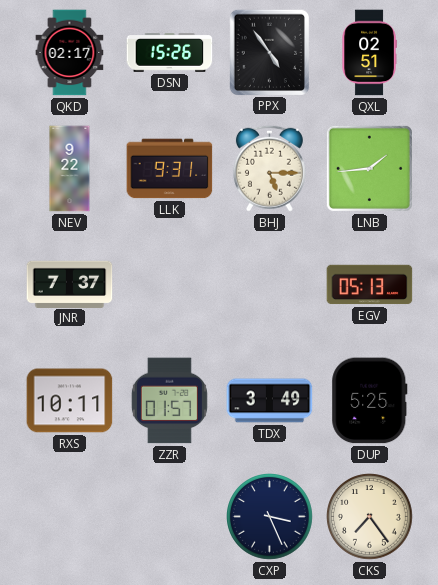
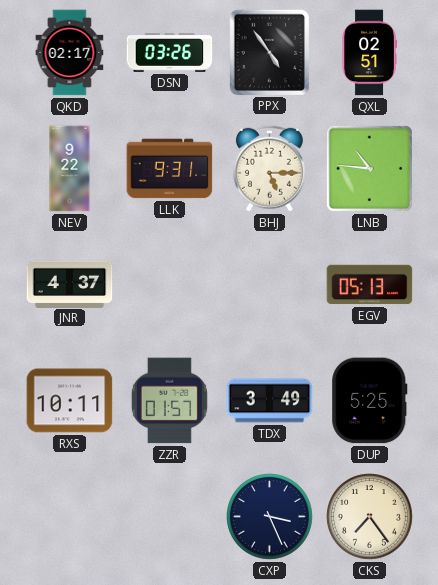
DSN: 15:26 -> 03:26 (170, 53)
LNB: 1:44 -> 10:46 (369, 168)
JNR: 7:37 -> 4:37 (70, 284)
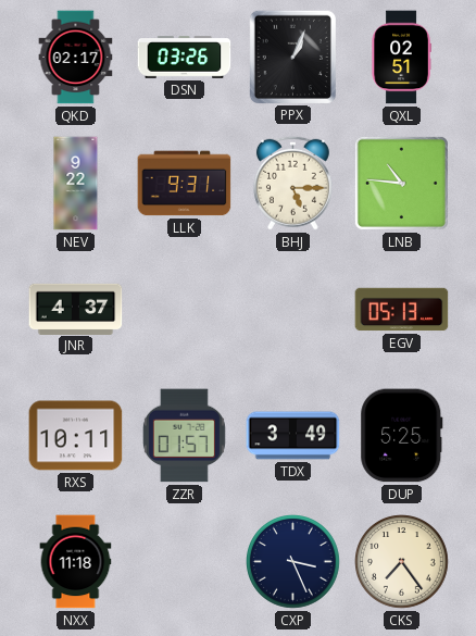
PPX: 4:54 -> 1:04 (292, 57)
NXX: none -> 11:18 (76, 562)
